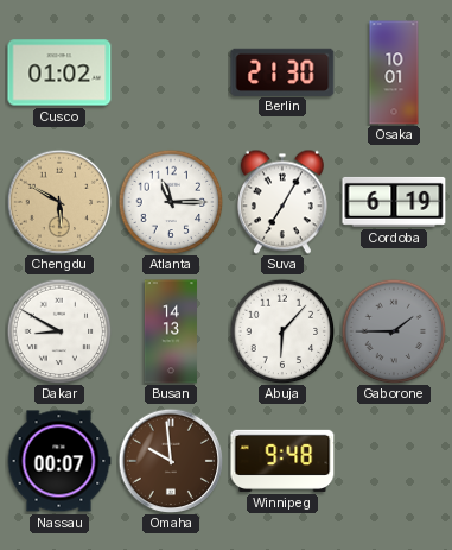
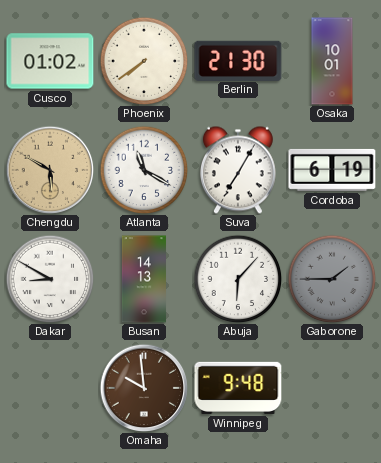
Phoenix: none -> 7:39 (144, 61)
Atlanta: 11:15 -> 11:20 (144, 170)
Nassau: 00:07 -> none (59, 461)
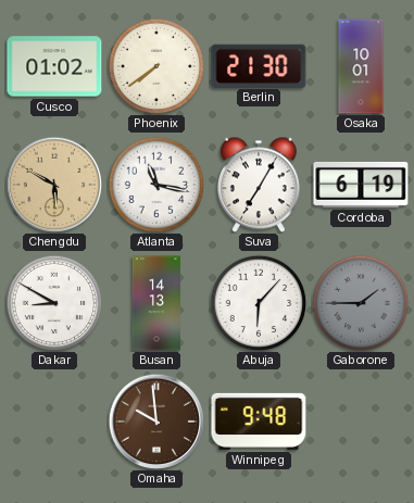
Atlanta: 11:20 -> 11:17 (156, 185)
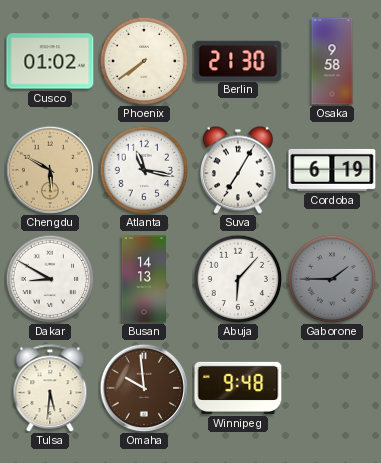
Osaka: 10:01 -> 9:58 (332, 61)
Tulsa: none -> 5:31 (50, 388)
